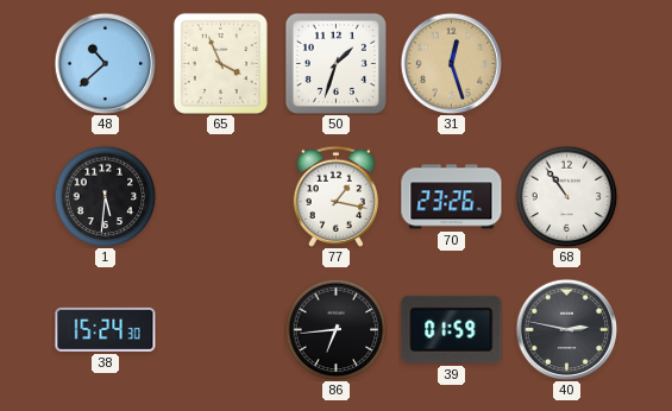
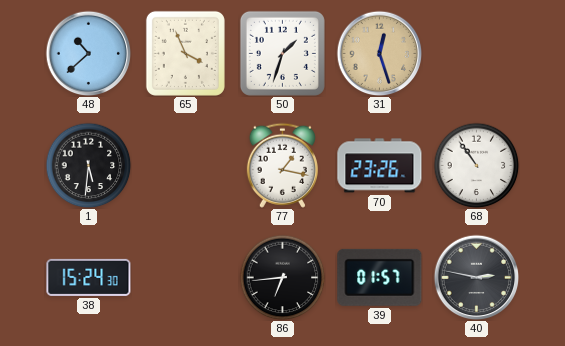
39: 01:59 -> 01:57 (380, 277)
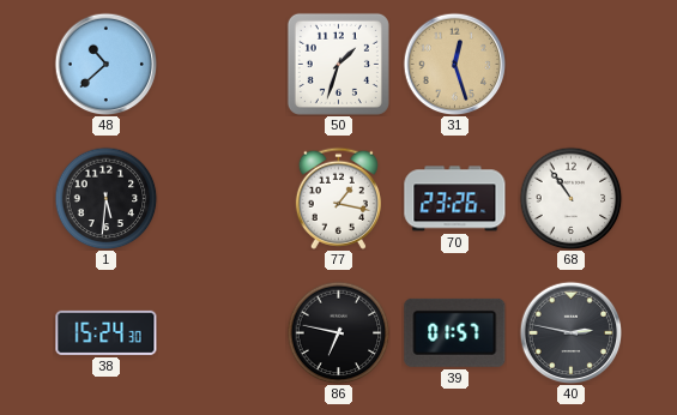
65: 3:56 -> none (185, 53)
86: 6:44 -> 6:47 (338, 332)
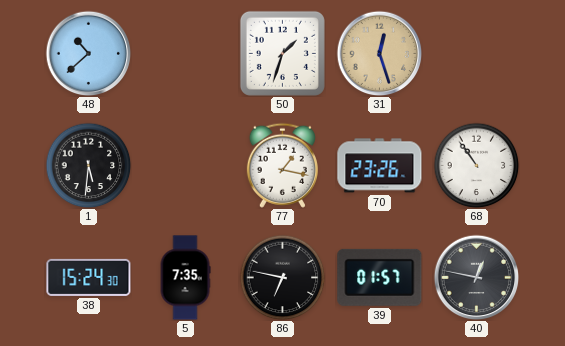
5: none -> 7:35 (185, 278)
40: 2:47 -> 12:47 (476, 277)
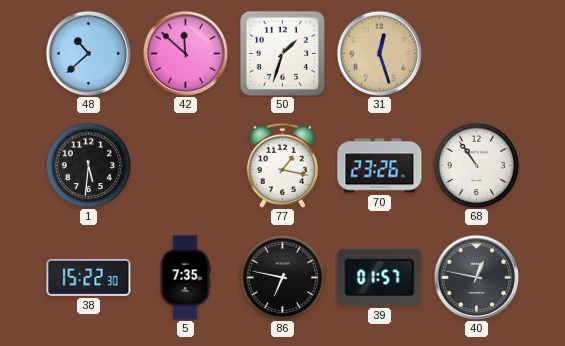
42: none -> 11:52 (185, 53)
38: 15:24 -> 15:22 (89, 277)
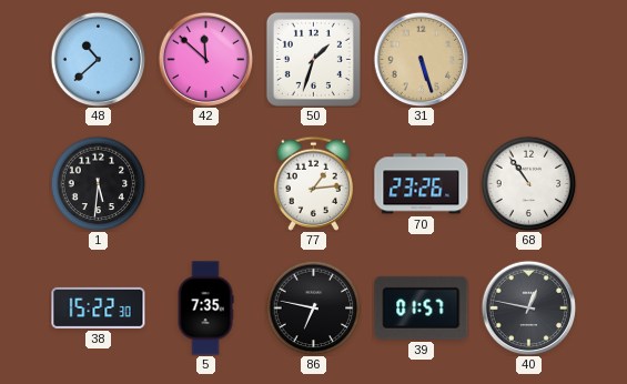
31: 12:27 -> 5:27 (421, 59)
77: 1:17 -> 1:14 (313, 183)
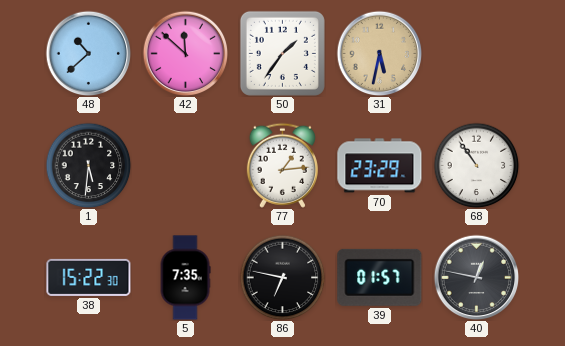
50: 1:33 -> 1:36 (282, 53)
31: 5:27 -> 5:32 (379, 53)
70: 23:26 -> 23:29 (380, 166)
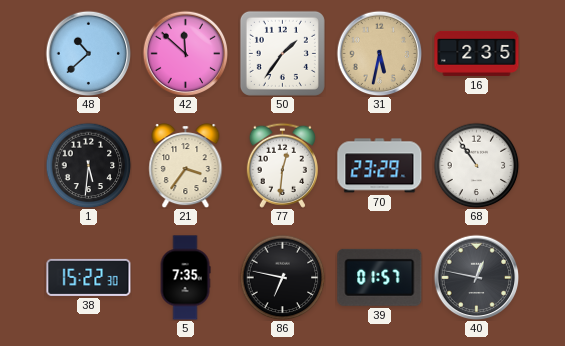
16: none -> 2:35 (477, 53)
21: none -> 3:36 (186, 165)
77: 1:14 -> 12:31 (282, 165)
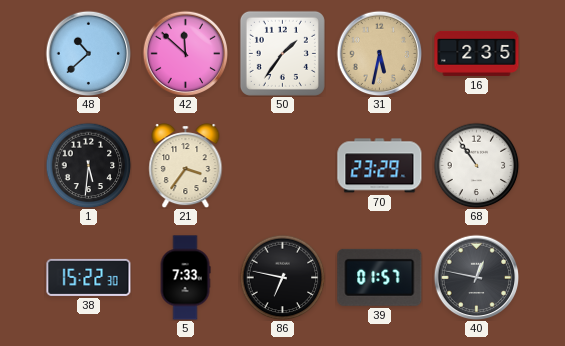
77: 12:31 -> none (282, 165)
5: 7:35 -> 7:33 (185, 278)
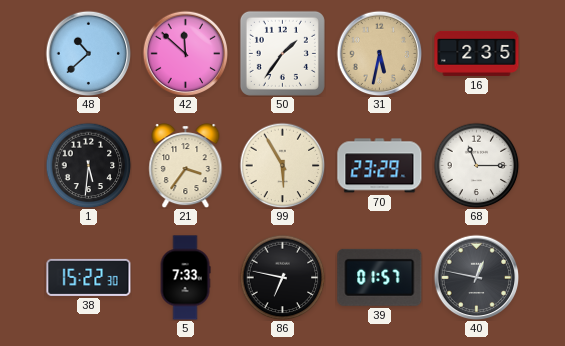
99: none -> 5:55 (282, 165)
68: 10:54 -> 11:15 (476, 165)
